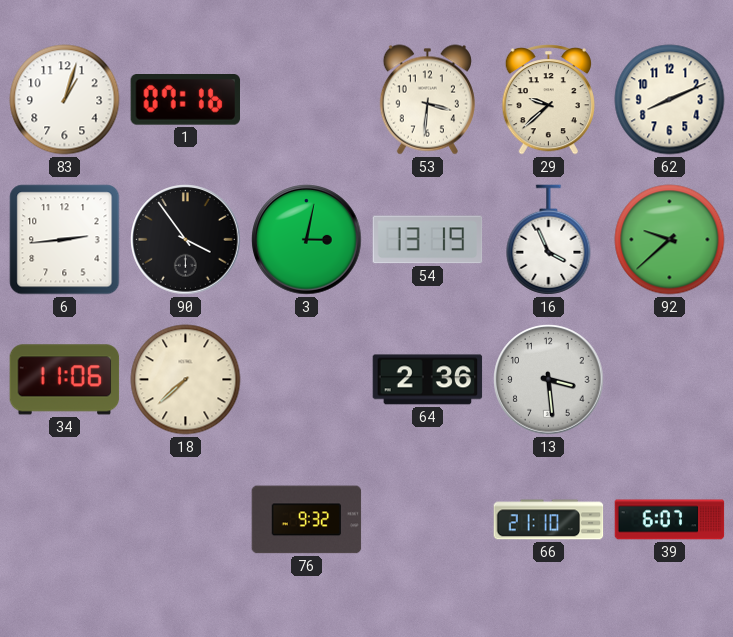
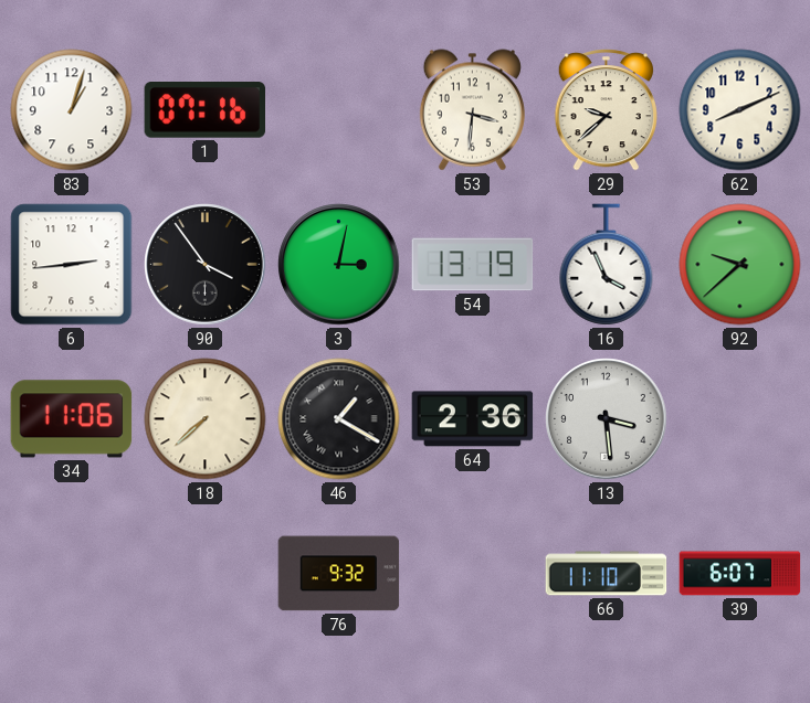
46: none -> 1:20 (339, 419)
66: 21:10 -> 11:10 (607, 574)
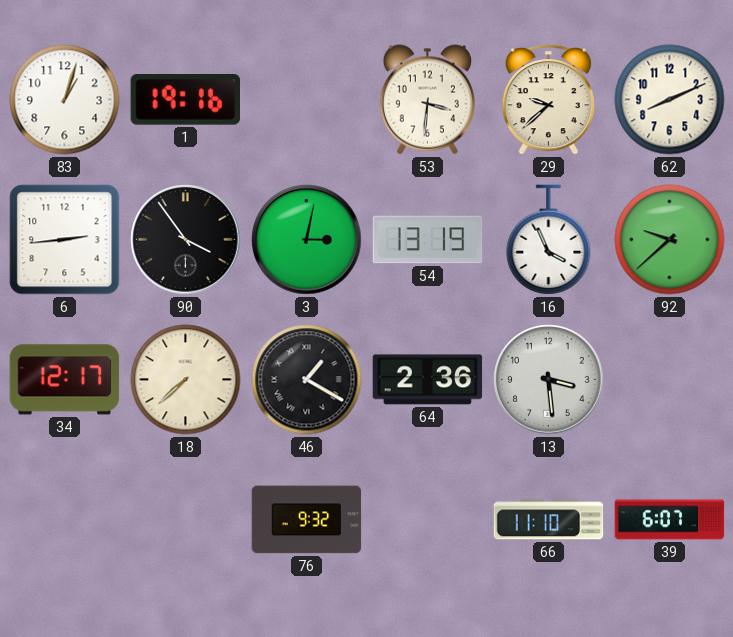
1: 07:16 -> 19:16 (185, 100)
34: 11:06 -> 12:17 (65, 380)
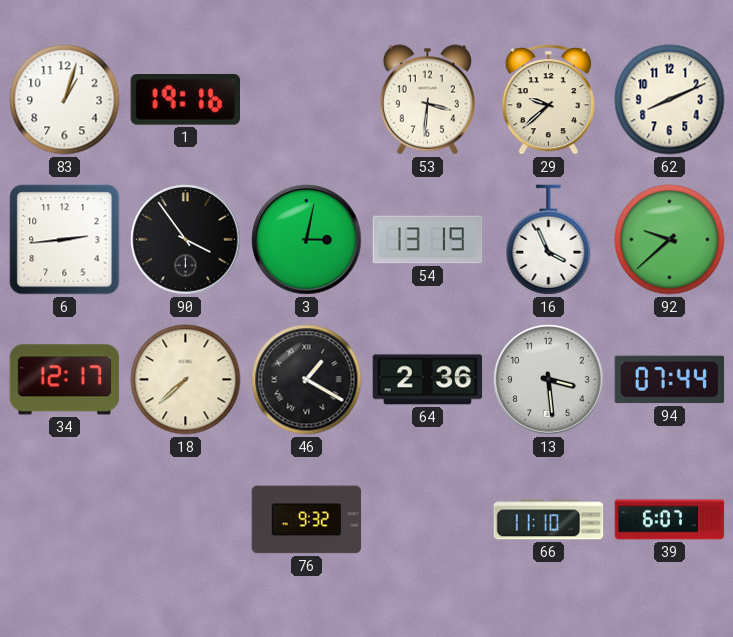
94: none -> 07:44 (670, 380)
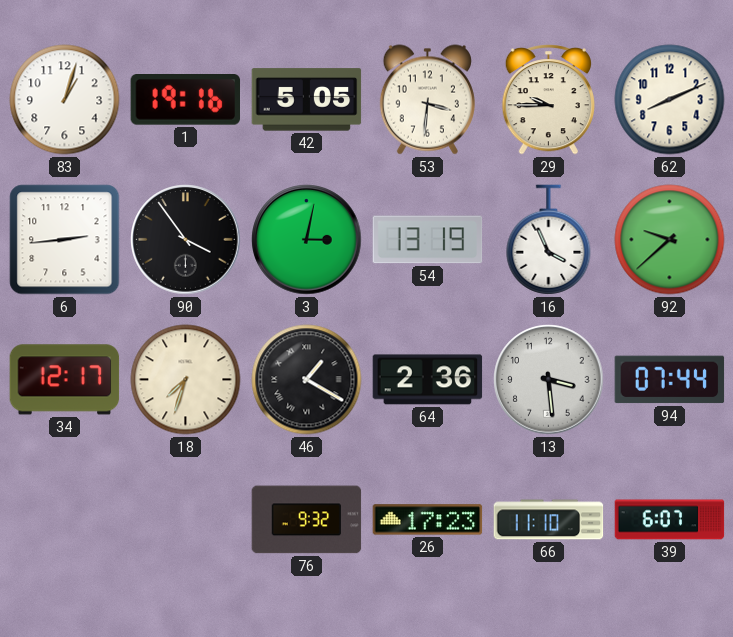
42: none -> 5:05 (307, 100)
29: 9:38 -> 9:45 (548, 100)
18: 7:38 -> 7:33 (186, 380)
26: none -> 17:23 (428, 520)
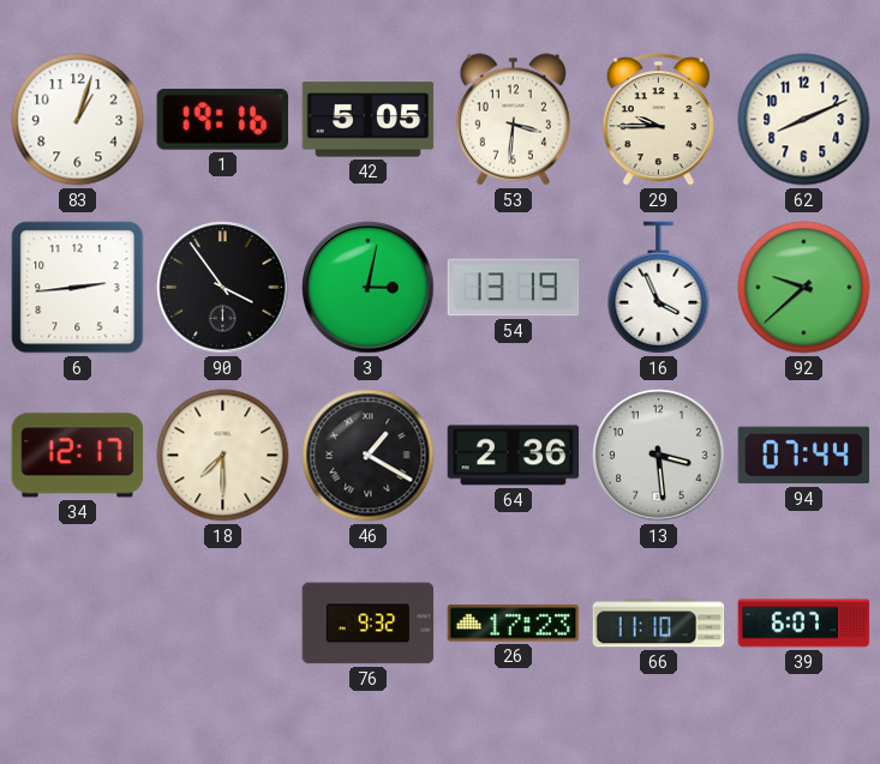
18: 7:33 -> 7:30 (223, 456)
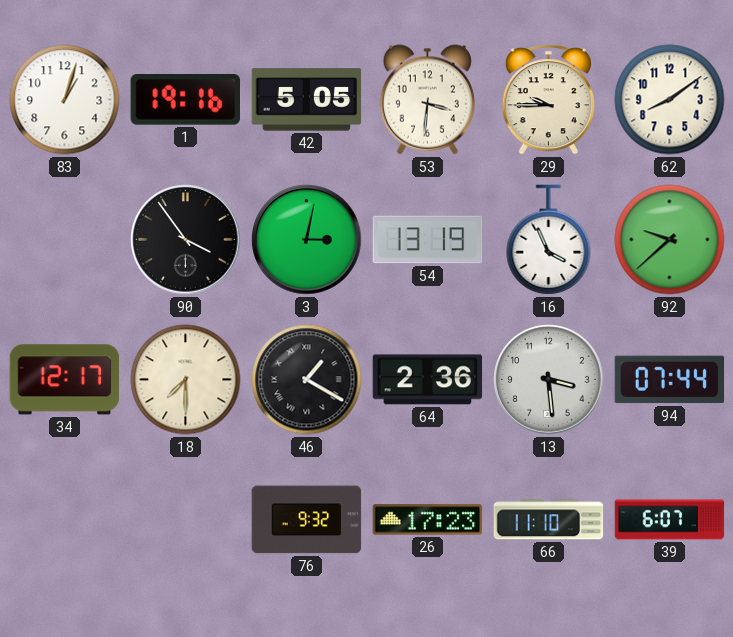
62: 8:11 -> 8:09 (670, 100)
6: 2:44 -> none (78, 288)
